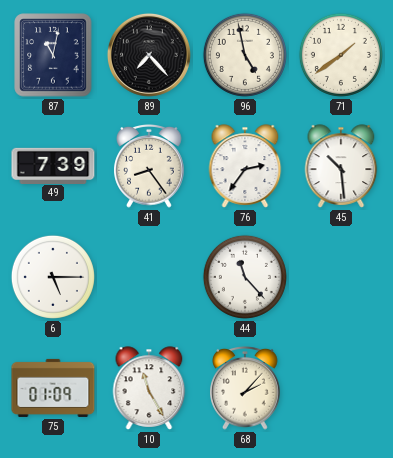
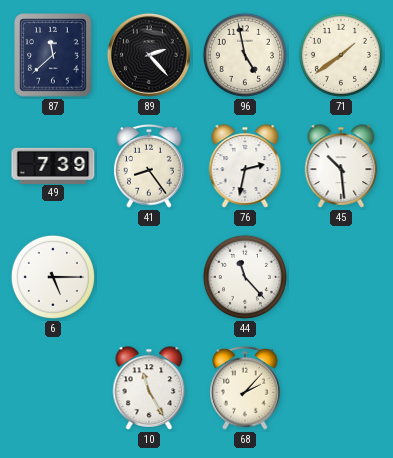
87: 11:02 -> 11:38 (53, 55)
89: 7:23 -> 2:23 (149, 55)
76: 2:36 -> 2:32 (245, 166)
75: 01:09 -> none (53, 388)
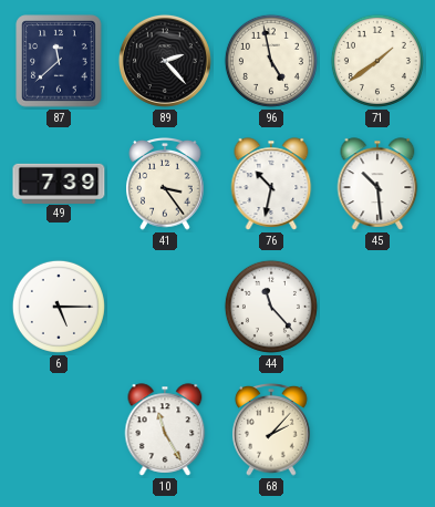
41: 8:24 -> 3:24 (165, 185)
76: 2:32 -> 10:32 (271, 184)
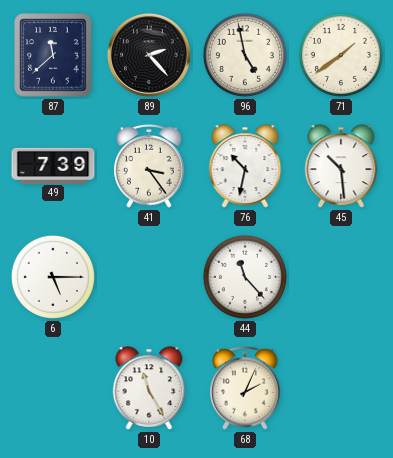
68: 2:07 -> 2:04 (245, 389)
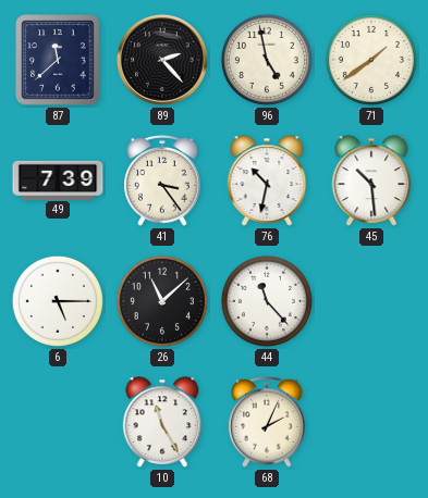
26: none -> 11:08 (162, 301)
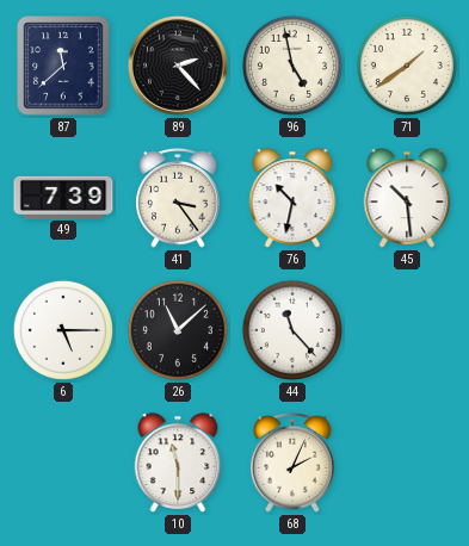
10: 11:25 -> 11:30 (178, 463)
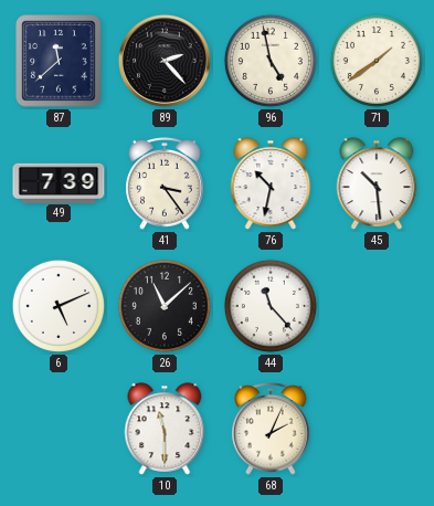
6: 5:15 -> 5:11 (59, 306)
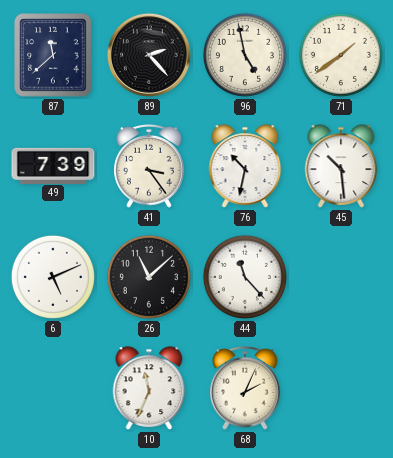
10: 11:30 -> 11:34 (149, 388)
